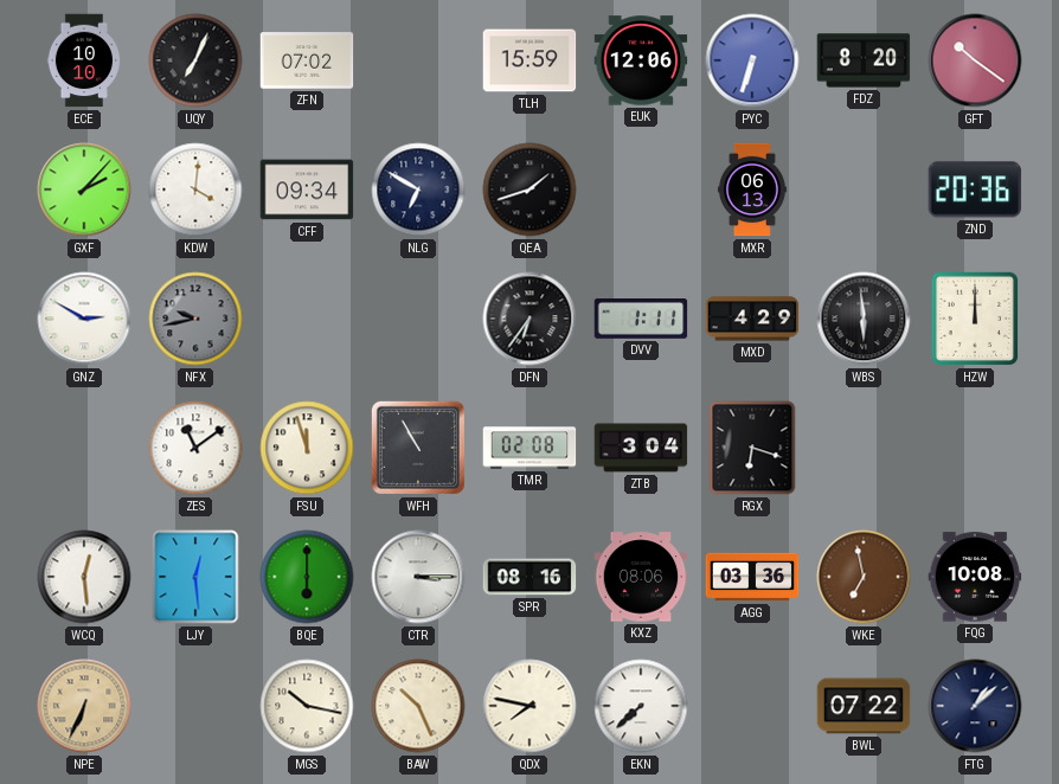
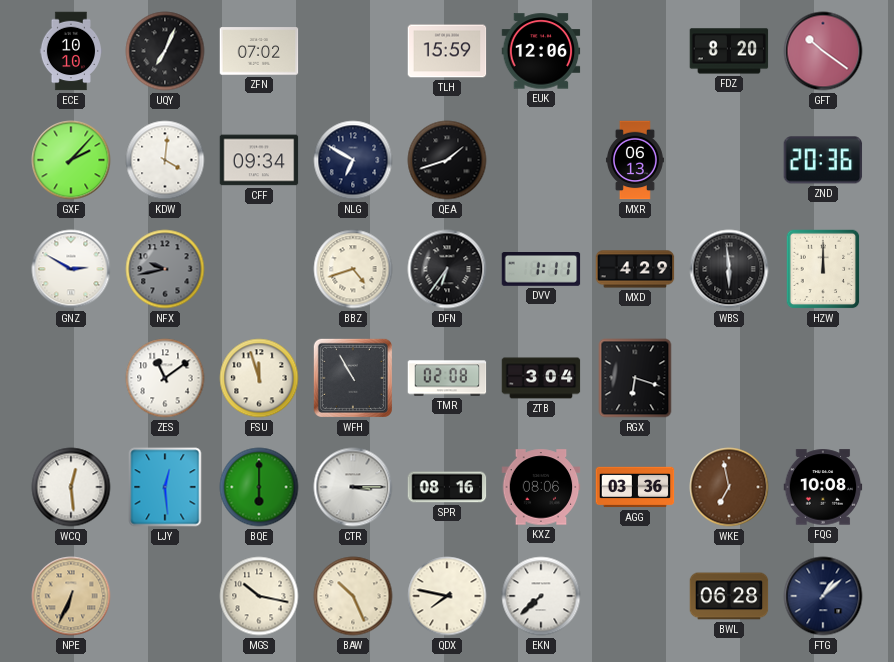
PYC: 6:33 -> none (752, 60)
BBZ: none -> 4:42 (353, 269)
BWL: 07:22 -> 06:28 (729, 596)
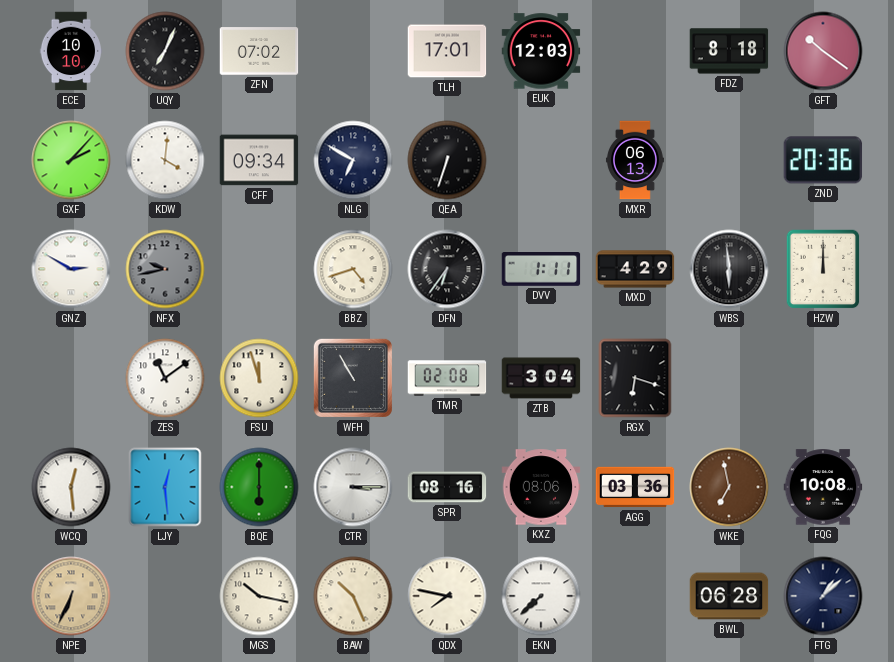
TLH: 15:59 -> 17:01 (447, 51)
EUK: 12:06 -> 12:03 (541, 51)
FDZ: 8:20 -> 8:18 (729, 51)
QEA: 1:42 -> 6:33 (447, 160)
